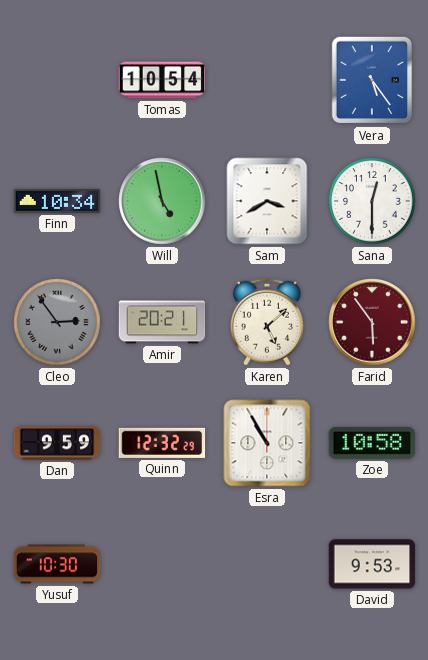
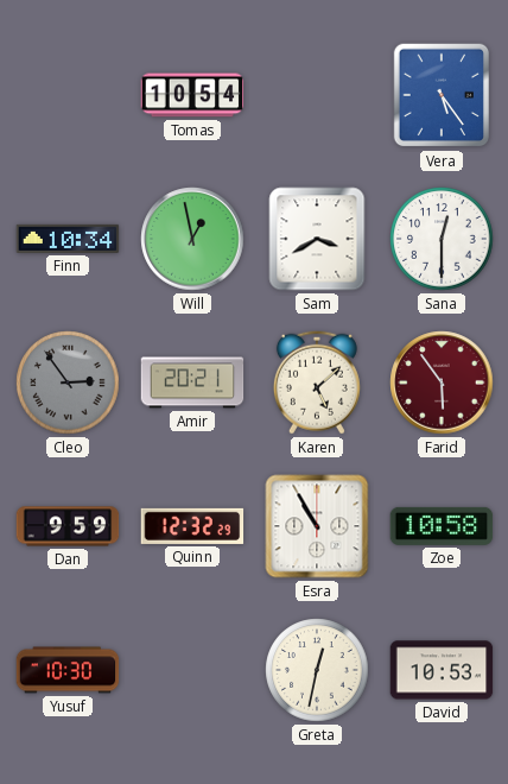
Will: 4:58 -> 12:58 (192, 239)
Greta: none -> 12:32 (317, 670)
David: 9:53 -> 10:53 (442, 670)
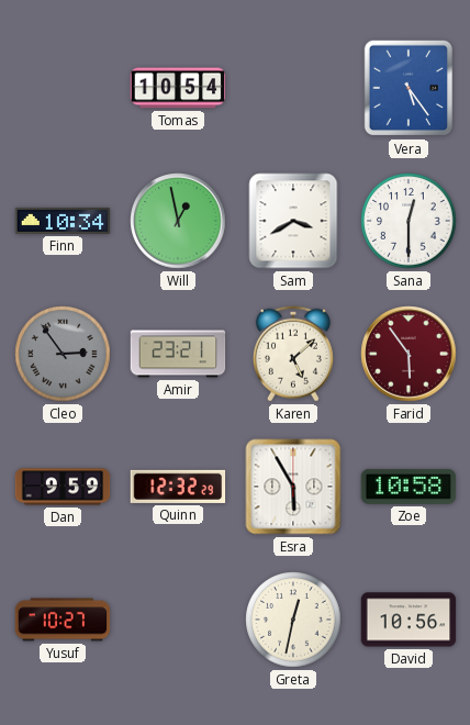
Amir: 20:21 -> 23:21 (178, 354)
Esra: 10:55 -> 5:55 (293, 487)
Yusuf: 10:30 -> 10:27 (63, 620)
David: 10:53 -> 10:56 (409, 620)
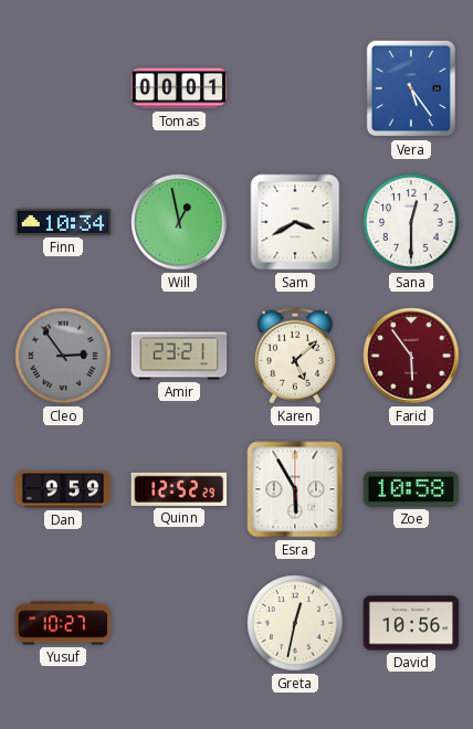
Tomas: 10:54 -> 00:01 (179, 88)
Quinn: 12:32 -> 12:52 (179, 489)
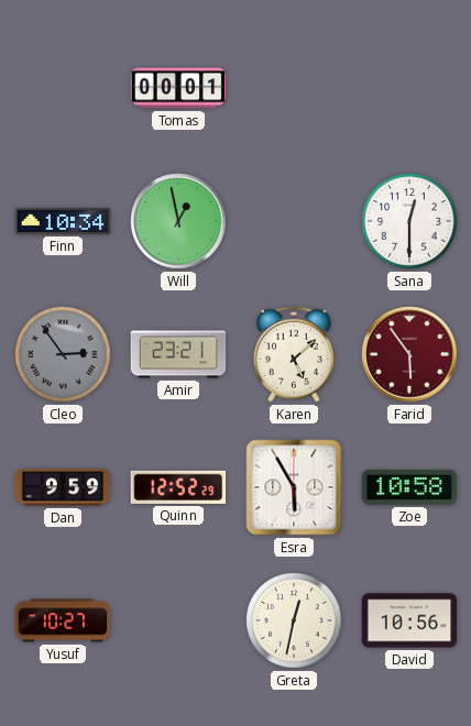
Vera: 5:24 -> none (411, 88)
Sam: 3:40 -> none (295, 222)
